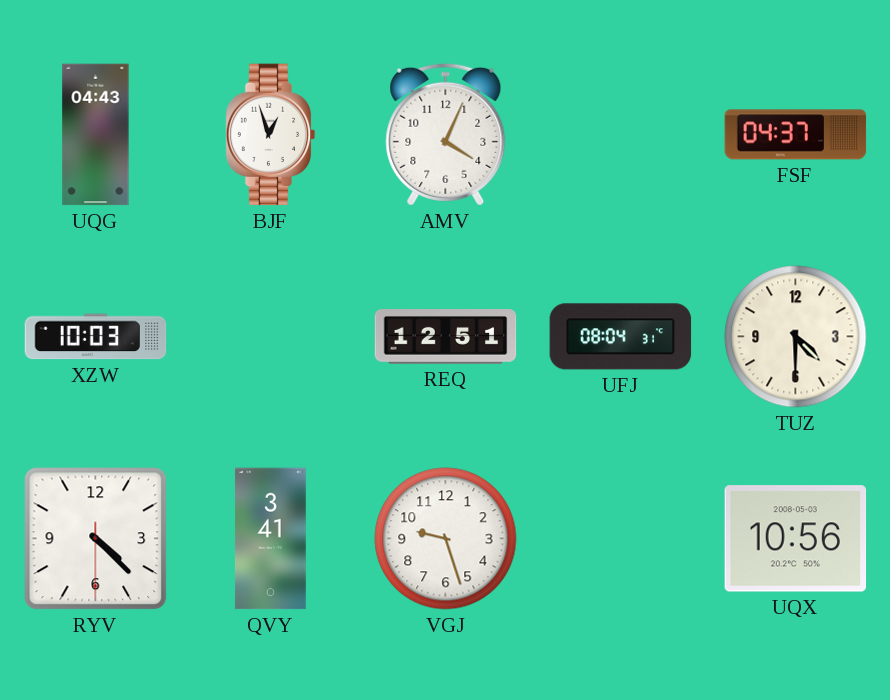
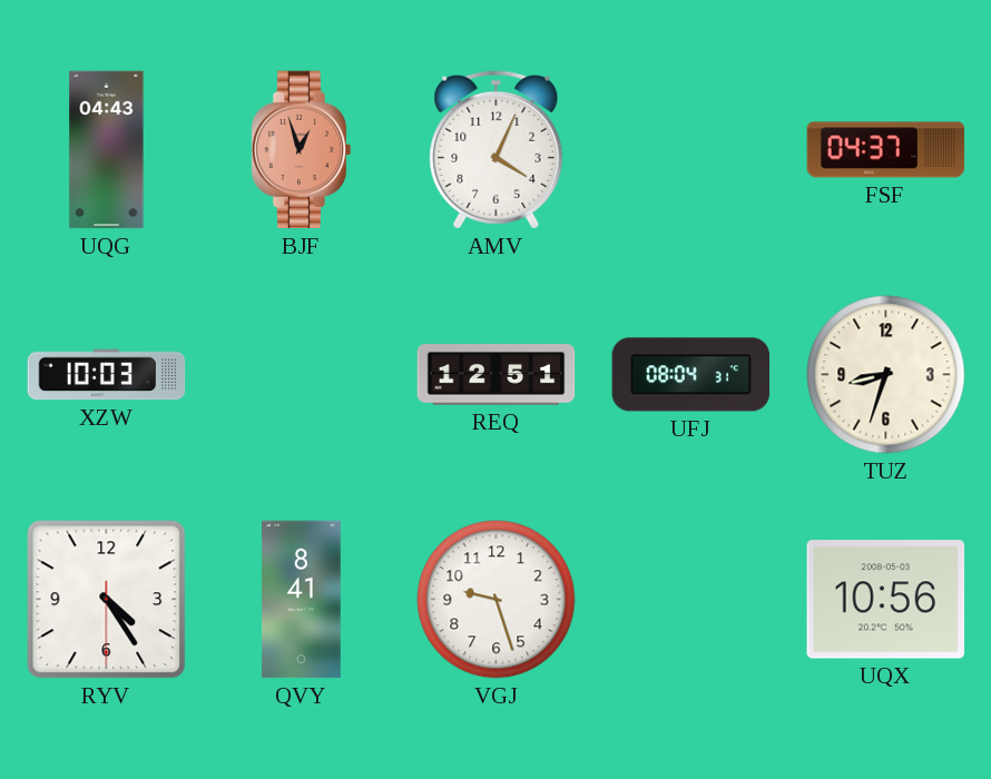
BJF dial: white -> salmon (302, 150)
TUZ: 4:30 -> 8:33 (886, 375)
RYV: 4:22 -> 4:24 (107, 600)
QVY: 3:41 -> 8:41 (301, 600)
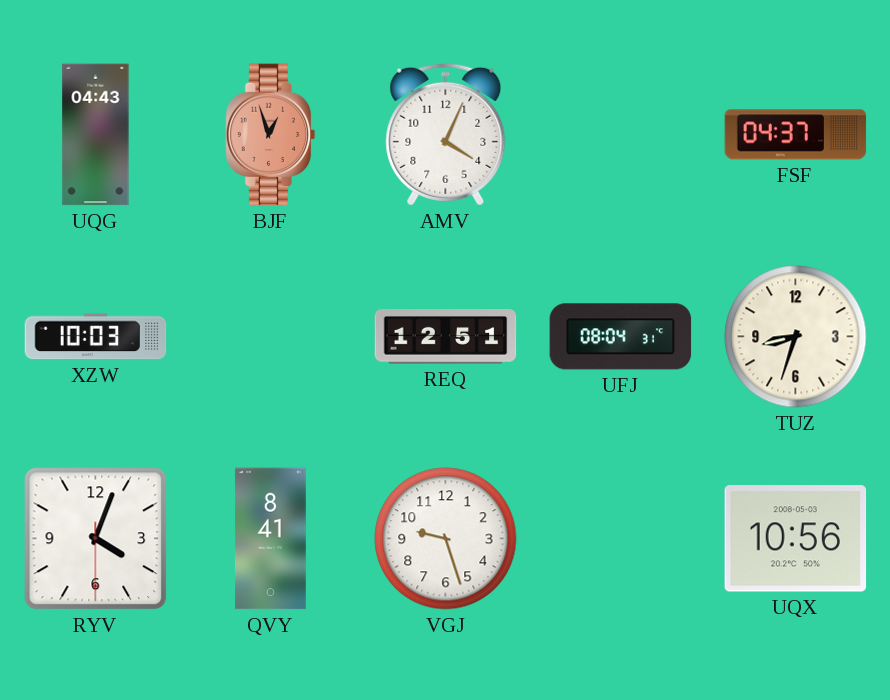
RYV: 4:24 -> 4:03 (96, 539)
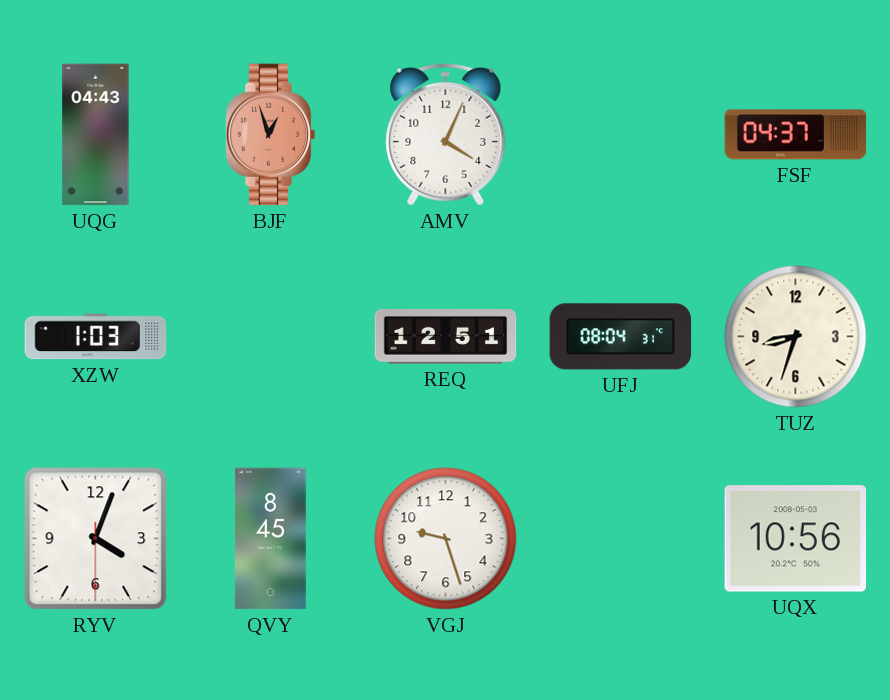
XZW: 10:03 -> 1:03 (96, 337)
QVY: 8:41 -> 8:45 (270, 539)
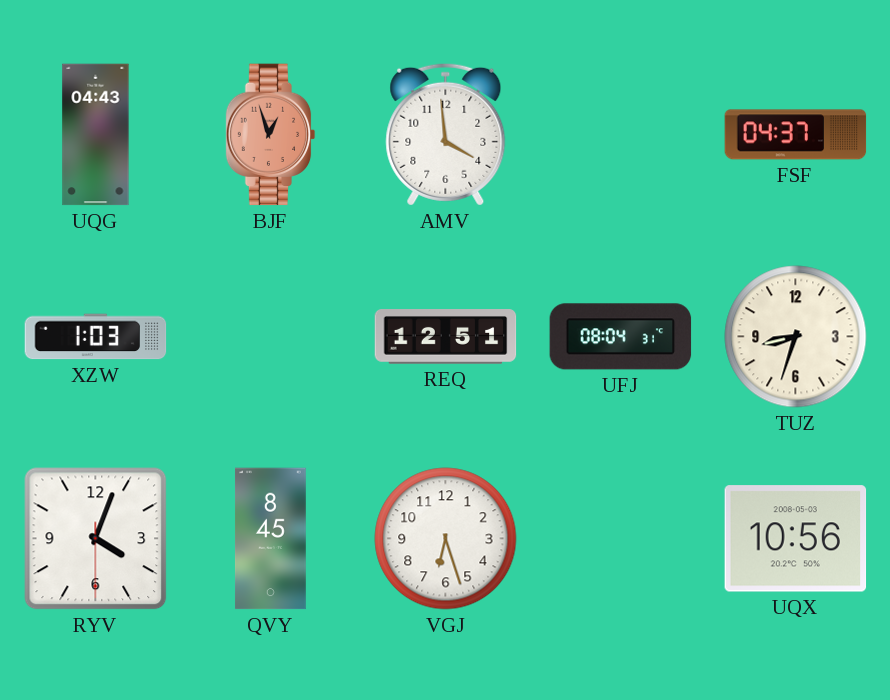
AMV: 4:04 -> 3:59 (446, 134)
VGJ: 9:27 -> 6:27 (446, 539)
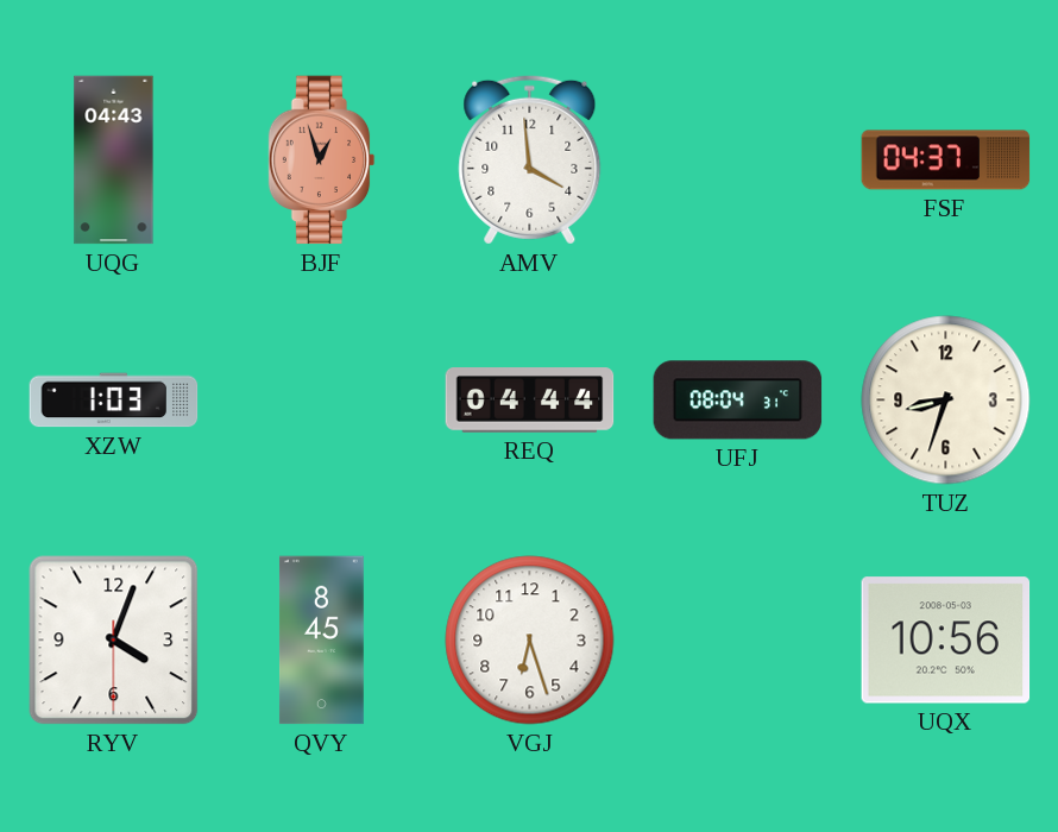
REQ: 12:51 -> 04:44 (530, 401)
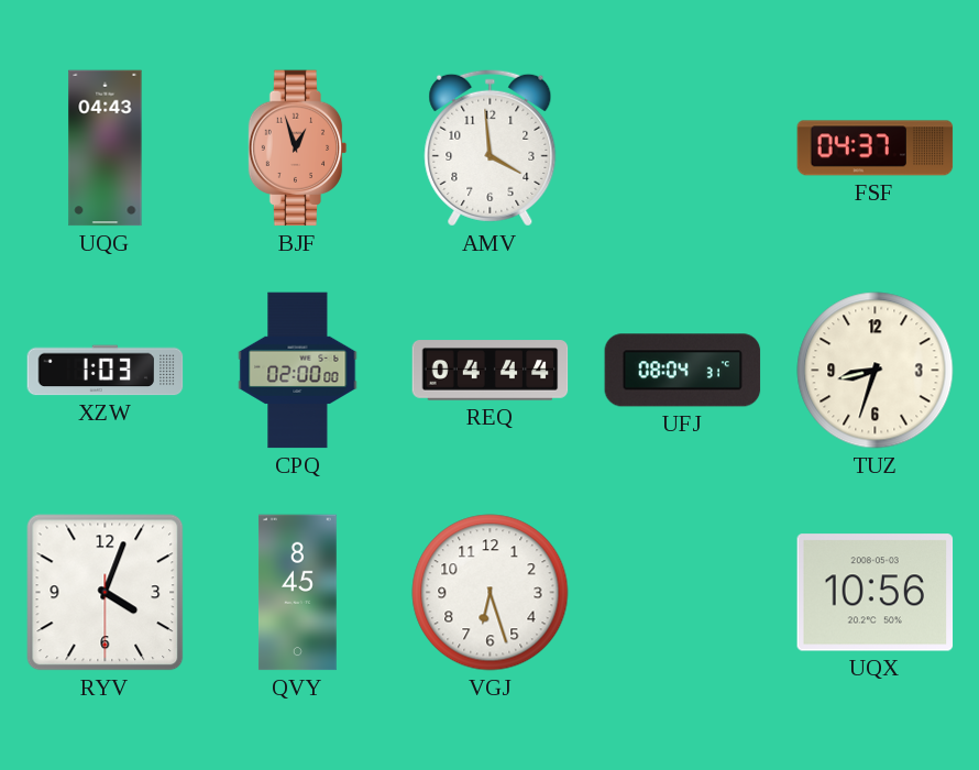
CPQ: none -> 02:00 (298, 371)
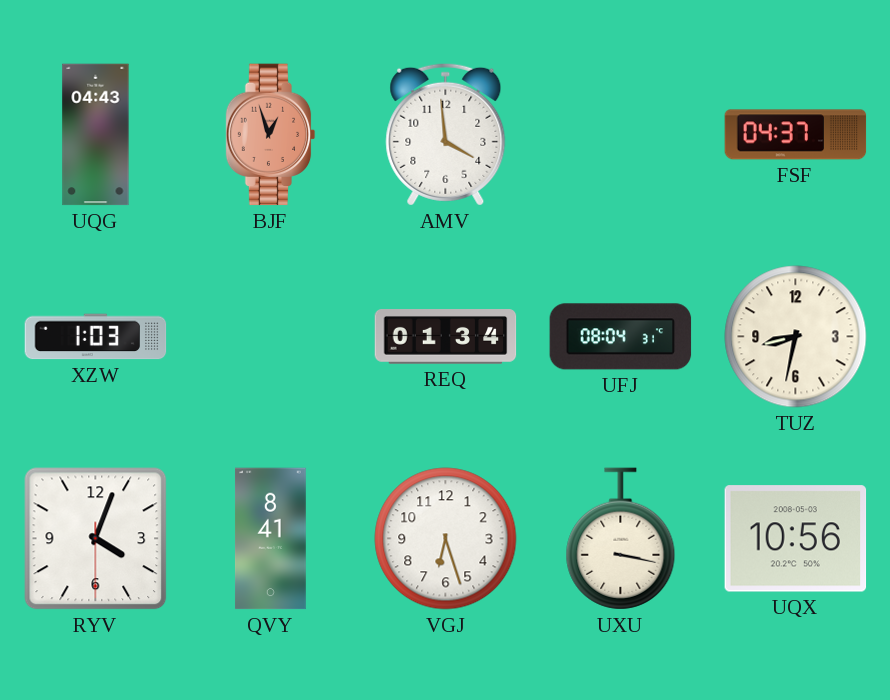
CPQ: 02:00 -> none (298, 371)
REQ: 04:44 -> 01:34 (446, 337)
TUZ: 8:33 -> 8:32 (796, 337)
QVY: 8:45 -> 8:41 (270, 539)
UXU: none -> 3:17 (621, 539)
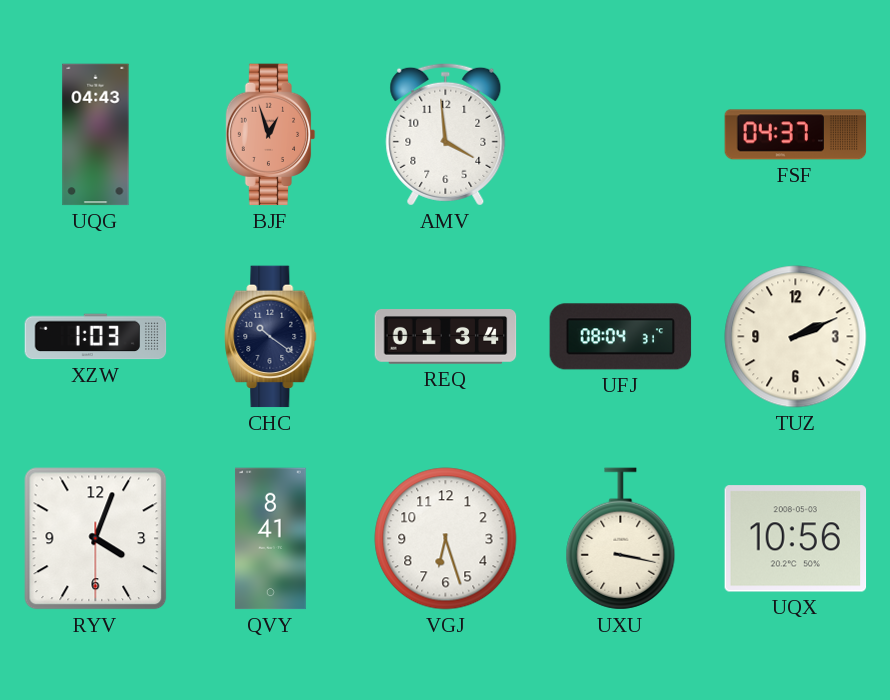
CHC: none -> 10:21 (271, 337)
TUZ: 8:32 -> 2:11 (796, 337)
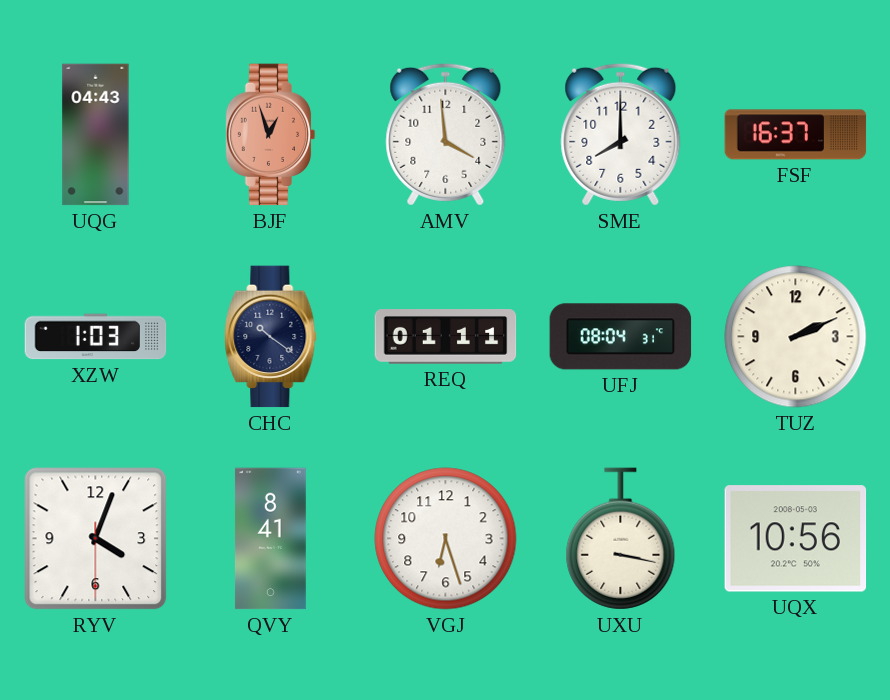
SME: none -> 8:00 (621, 134)
FSF: 04:37 -> 16:37 (796, 135)
REQ: 01:34 -> 01:11 (446, 337)
